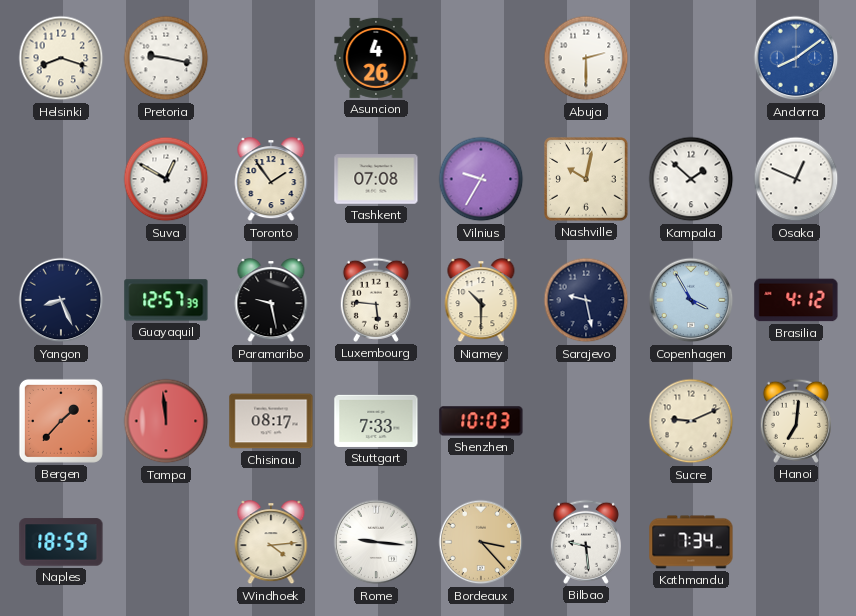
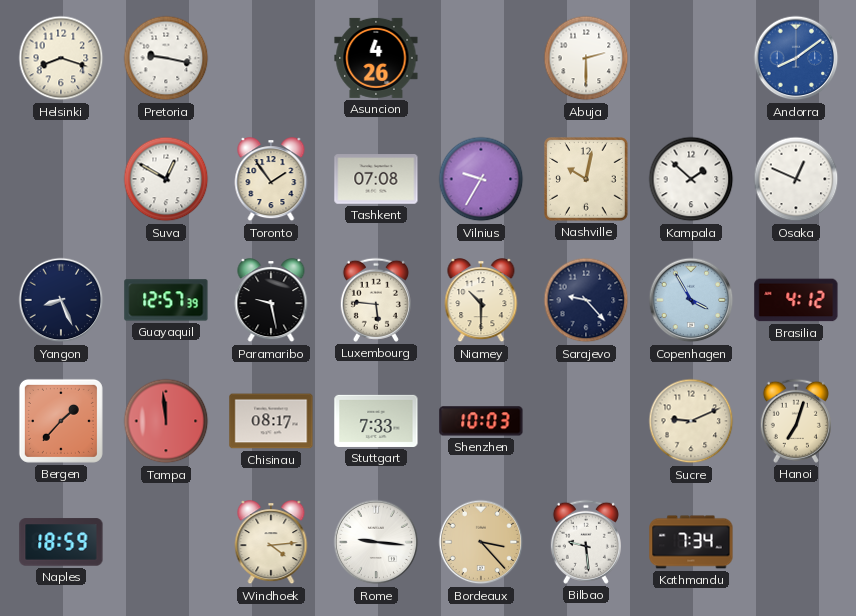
Sarajevo: 9:28 -> 9:23 (586, 300)
Hanoi: 7:01 -> 7:03 (796, 421)
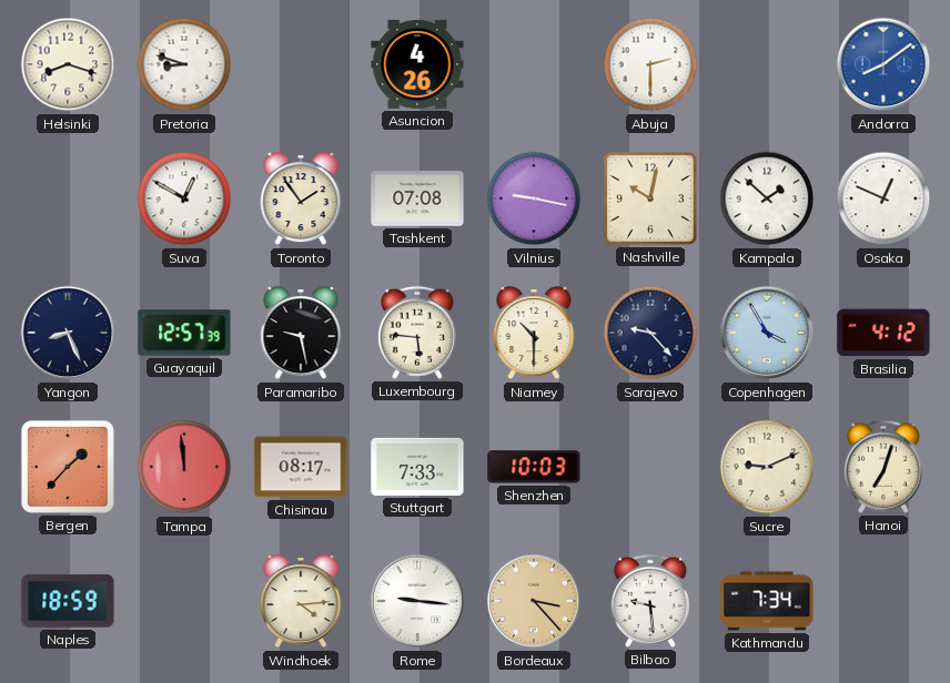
Pretoria: 9:17 -> 8:48 (184, 64)
Vilnius: 9:35 -> 9:17 (534, 198)
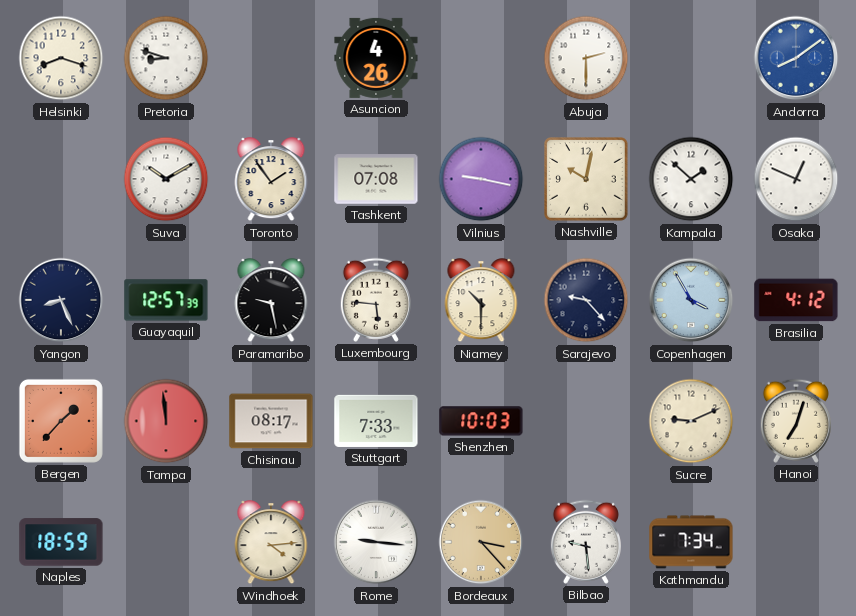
Suva: 12:50 -> 10:10 (166, 179)
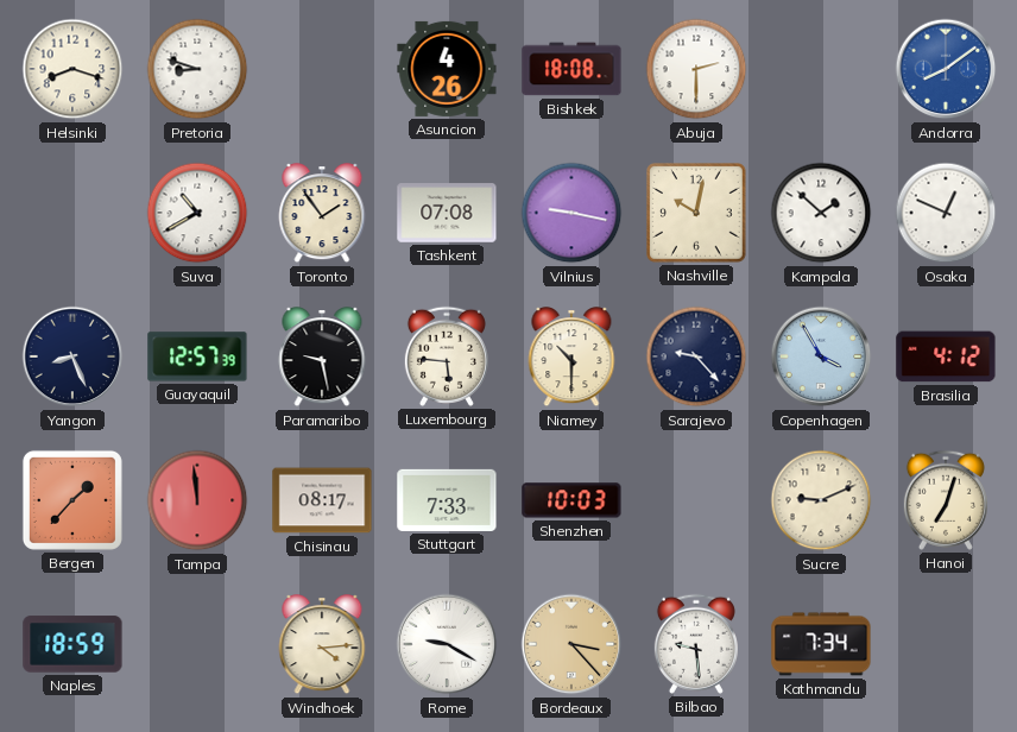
Bishkek: none -> 18:08 (571, 69)
Suva: 10:10 -> 10:40 (197, 213)
Rome: 9:16 -> 9:20 (447, 644)
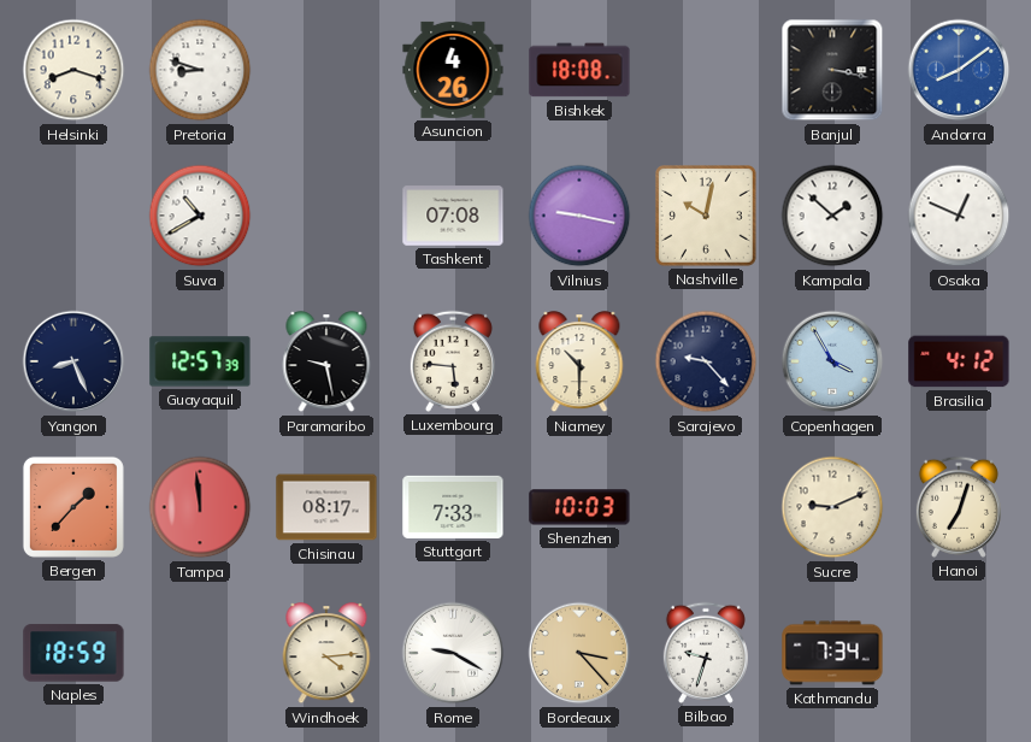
Abuja: 2:30 -> none (696, 69)
Banjul: none -> 3:17 (832, 70)
Toronto: 1:54 -> none (322, 214)
Bilbao: 9:29 -> 9:33 (706, 653)
